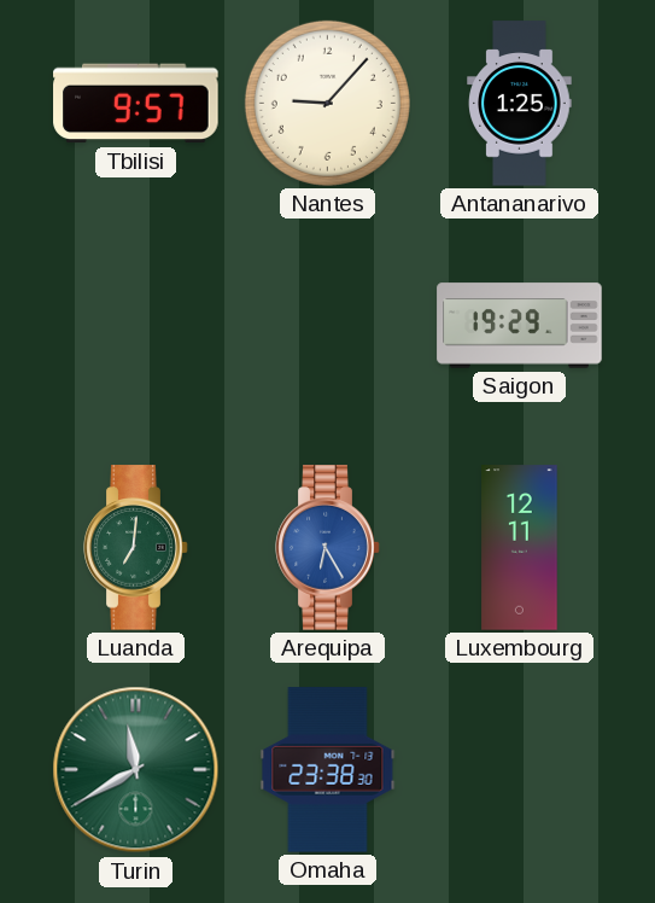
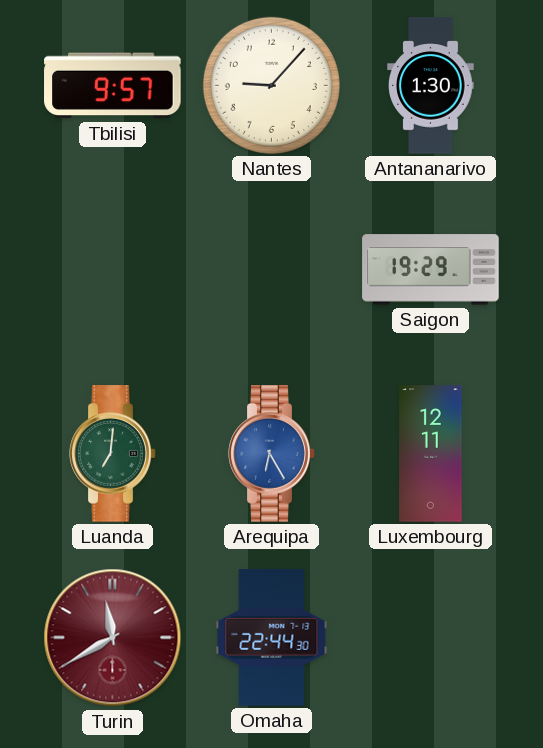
Antananarivo: 1:25 -> 1:30 (431, 86)
Turin dial: green -> burgundy (113, 638)
Omaha: 23:38 -> 22:44 (272, 638)
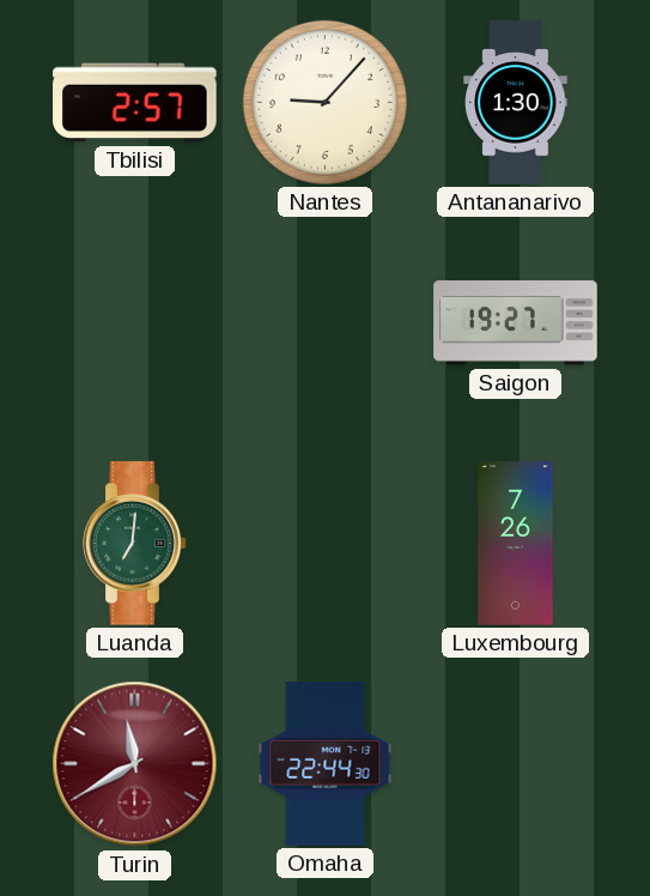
Tbilisi: 9:57 -> 2:57 (135, 103)
Saigon: 19:29 -> 19:27 (516, 323)
Arequipa: 6:25 -> none (272, 454)
Luxembourg: 12:11 -> 7:26 (516, 544)
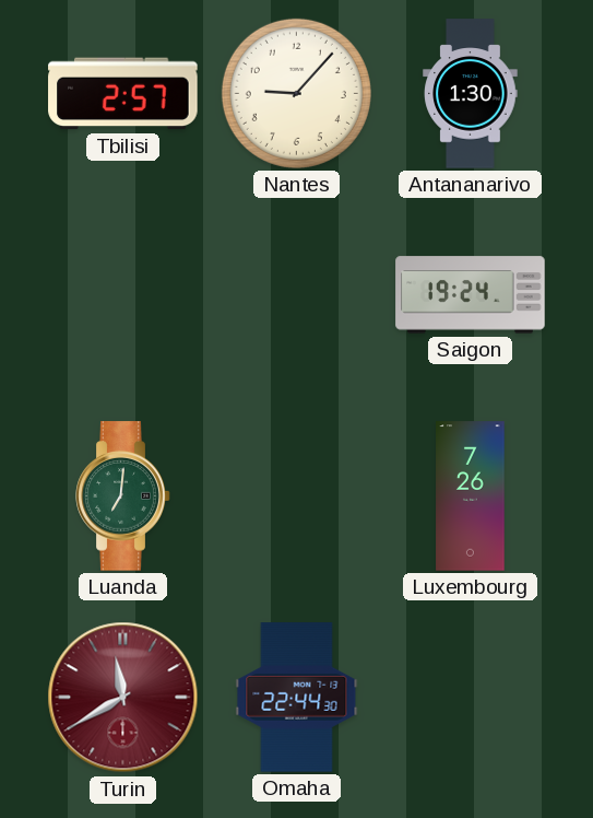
Saigon: 19:27 -> 19:24 (471, 295)
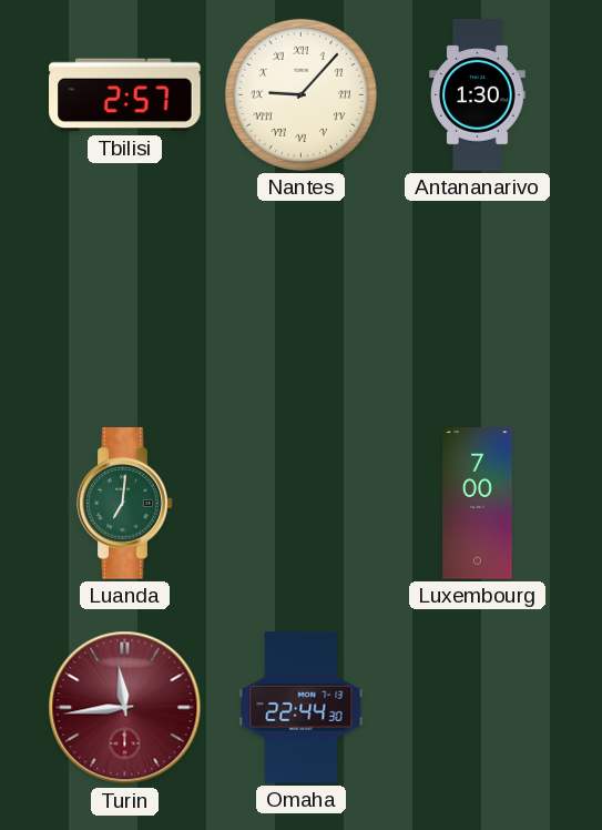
Nantes numerals: Arabic -> Roman (300, 94)
Saigon: 19:24 -> none (471, 295)
Luxembourg: 7:26 -> 7:00 (478, 504)
Turin: 11:40 -> 11:44 (125, 708)
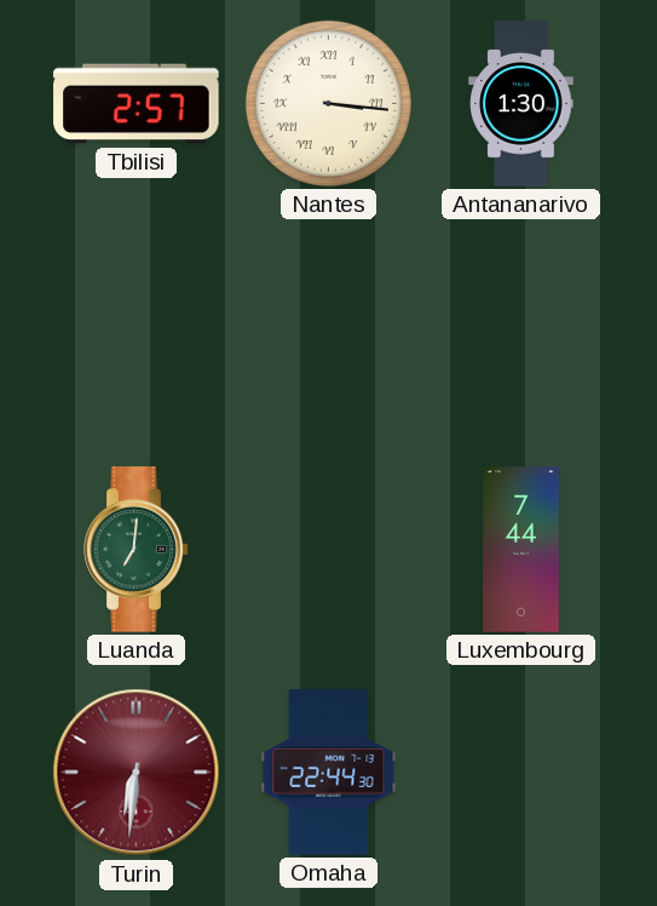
Nantes: 9:07 -> 3:16 (328, 103)
Luxembourg: 7:00 -> 7:44 (521, 550)
Turin: 11:44 -> 6:31 (137, 773)
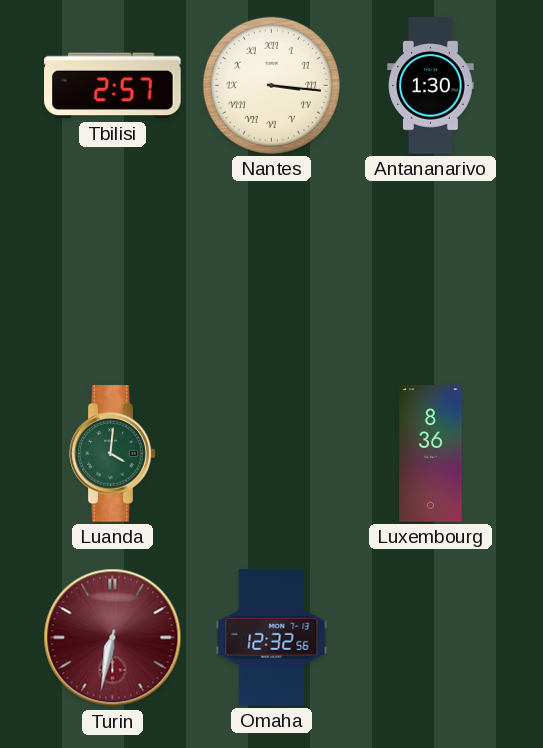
Luanda: 7:01 -> 4:01 (113, 454)
Luxembourg: 7:44 -> 8:36 (431, 454)
Turin: 6:31 -> 6:32 (113, 638)
Omaha: 22:44 -> 12:32 (272, 638)
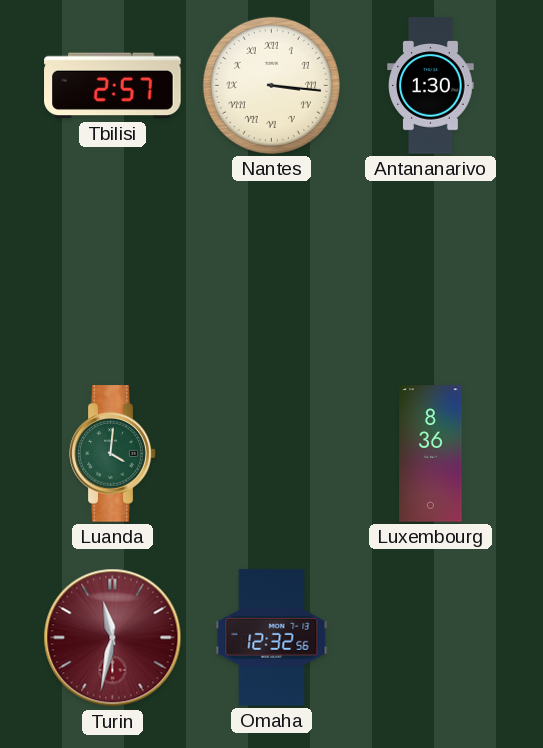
Turin: 6:32 -> 11:32 (113, 638)
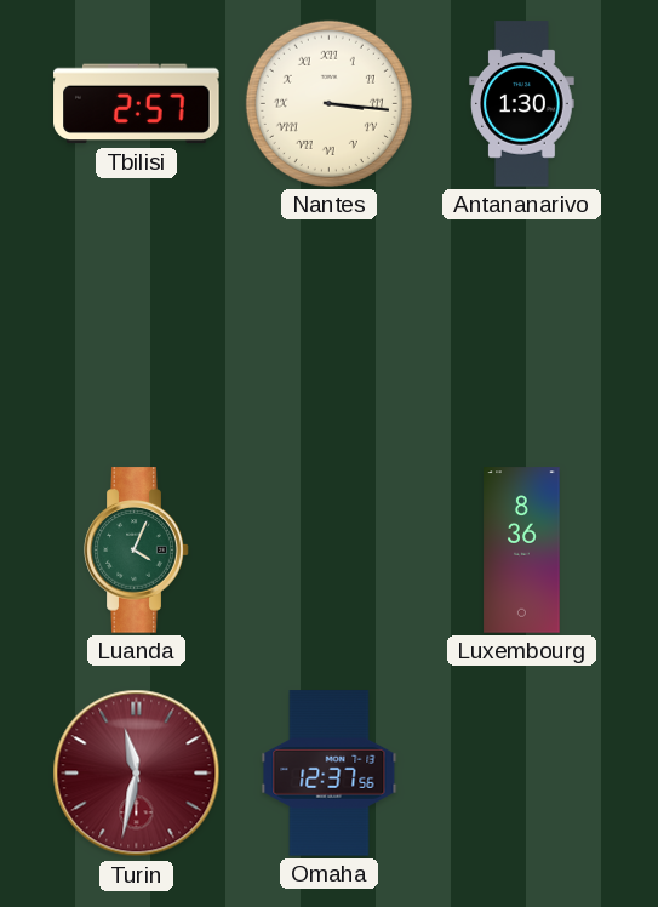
Luanda: 4:01 -> 4:04 (137, 551)
Omaha: 12:32 -> 12:37 (330, 774)
